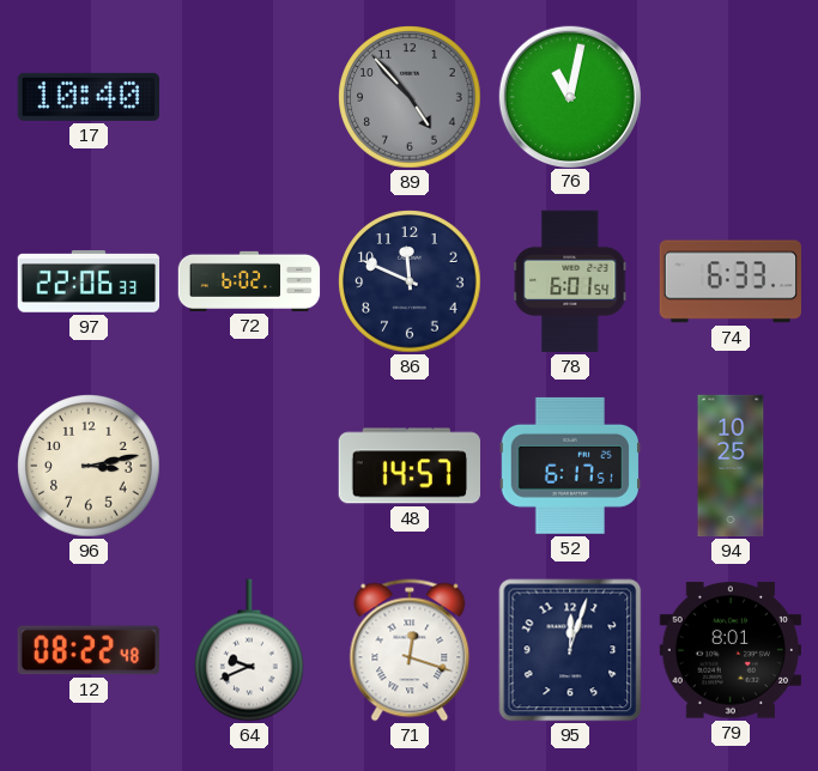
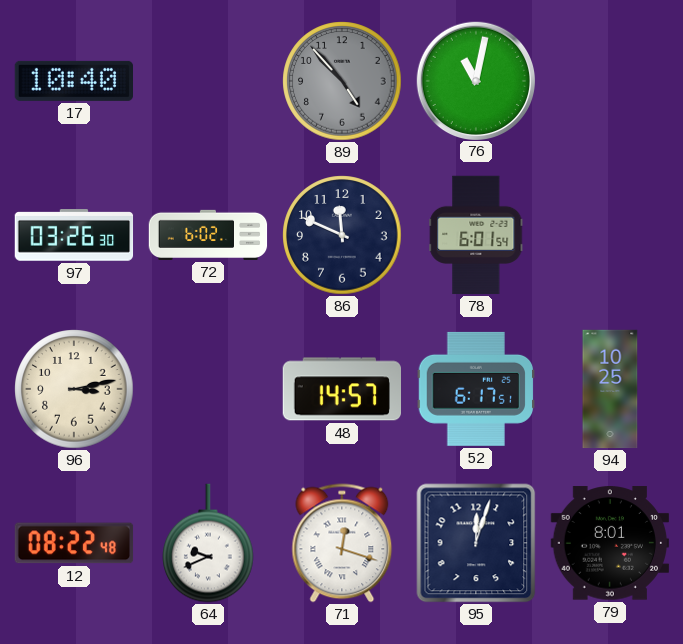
97: 22:06 -> 03:26 (74, 235)
74: 6:33 -> none (731, 281)
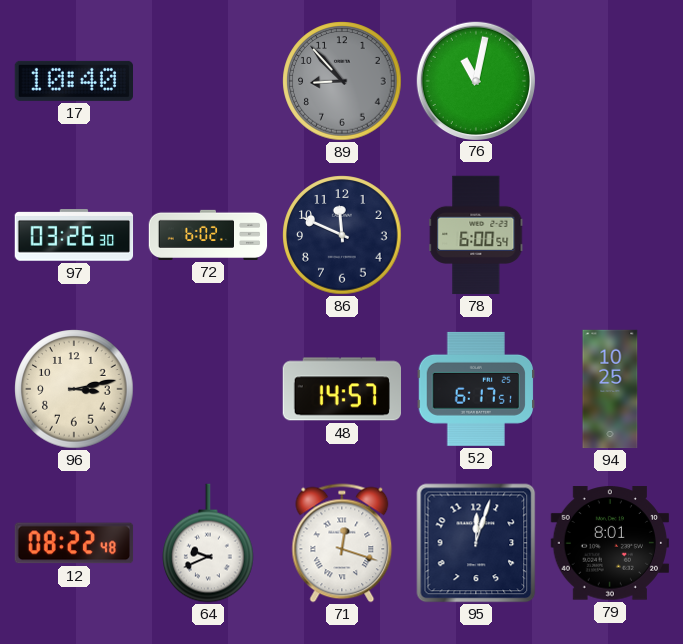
89: 4:53 -> 8:53 (342, 81)
78: 6:01 -> 6:00 (476, 235)
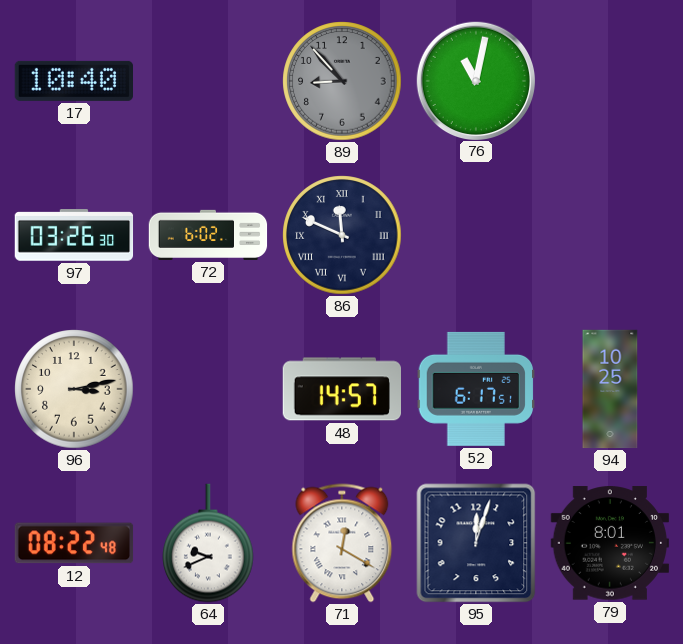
86 numerals: Arabic -> Roman (342, 235)
78: 6:00 -> none (476, 235)
71: 12:18 -> 12:20 (342, 543)
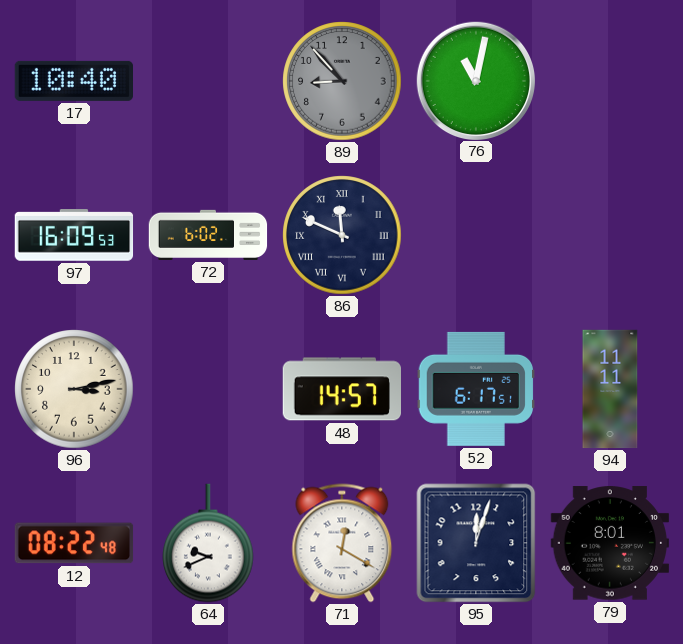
97: 03:26 -> 16:09 (74, 235)
94: 10:25 -> 11:11 (610, 389)
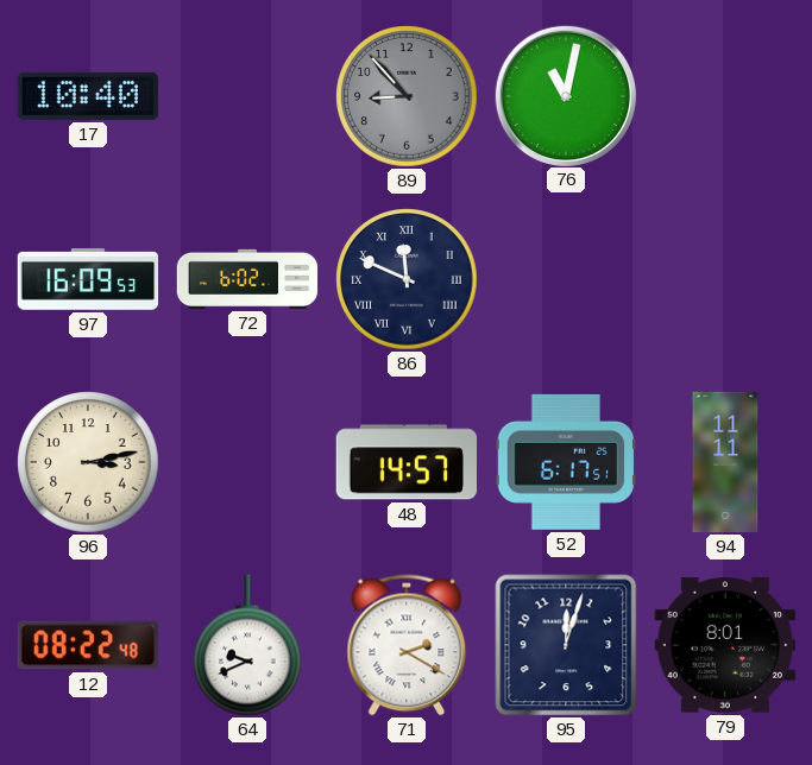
71: 12:20 -> 2:20 (407, 645)
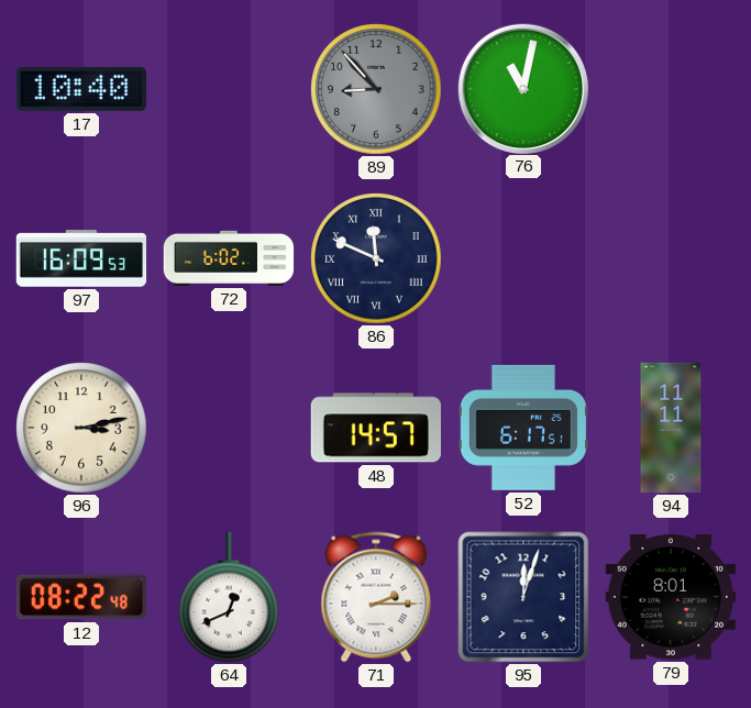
64: 9:41 -> 12:41 (230, 597)
71: 2:20 -> 2:15 (376, 597)
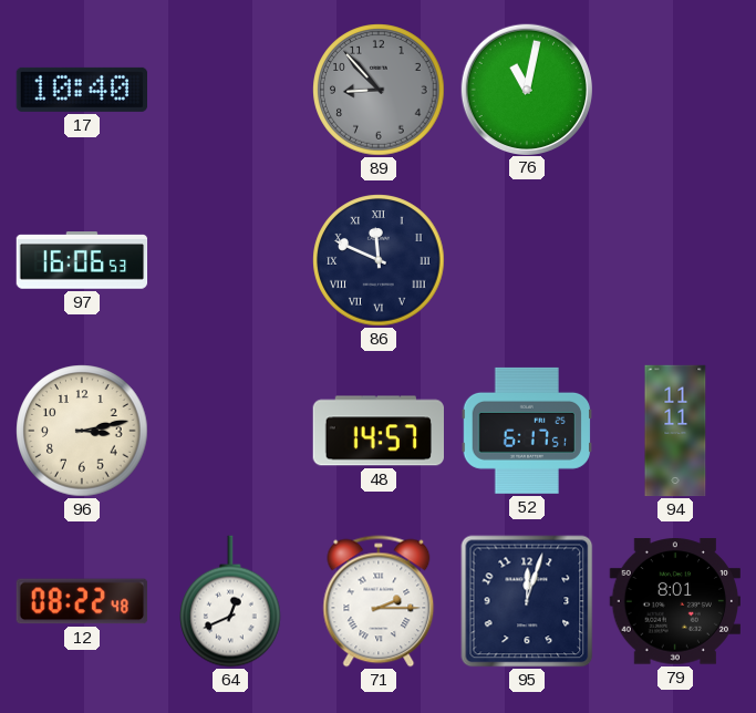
97: 16:09 -> 16:06 (82, 260)
72: 6:02 -> none (229, 258)
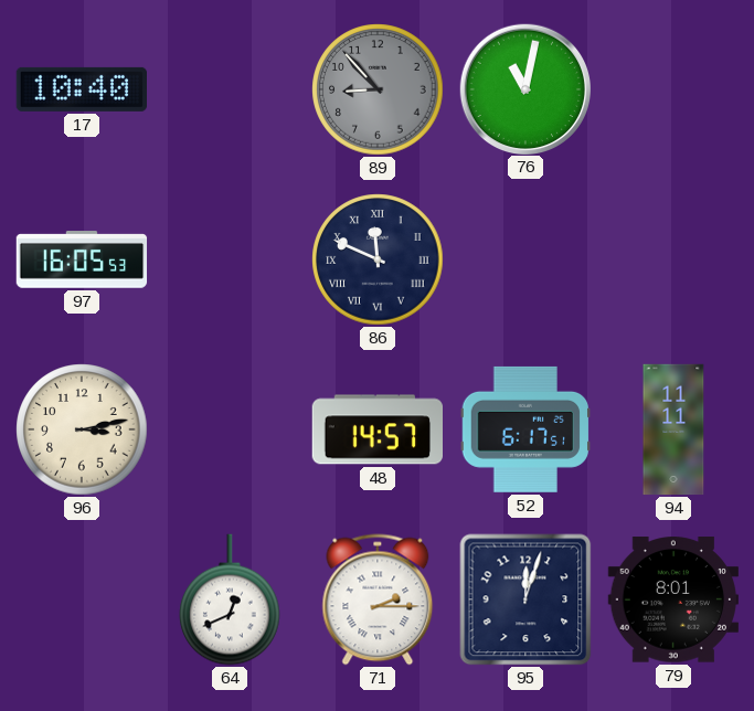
97: 16:06 -> 16:05 (82, 259)
12: 08:22 -> none (82, 601)
